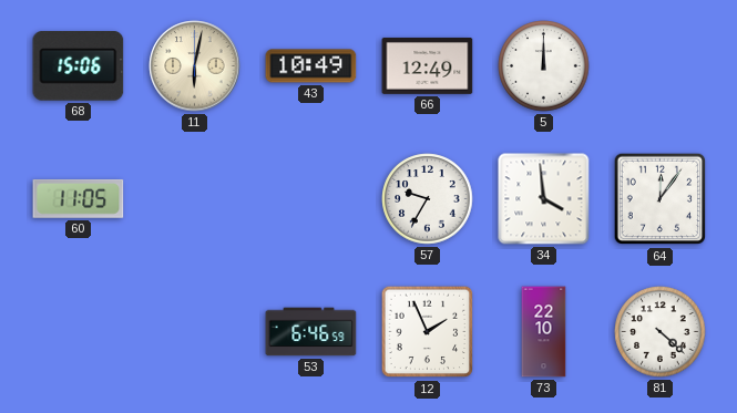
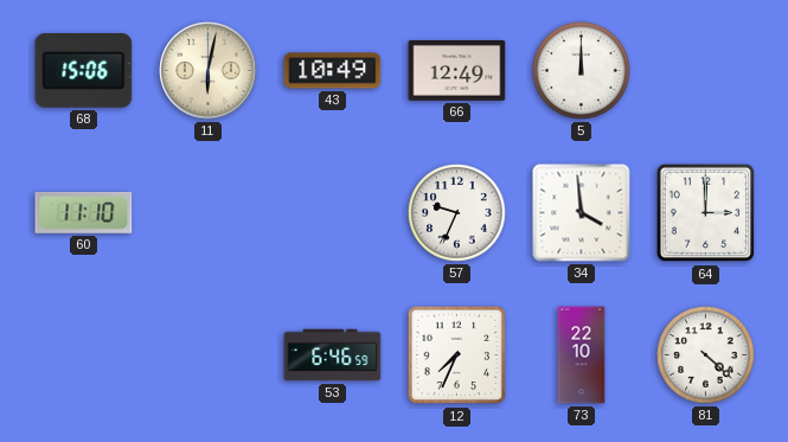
60: 11:05 -> 11:10 (84, 212)
57: 9:35 -> 9:34 (457, 213)
64: 12:06 -> 3:00 (706, 213)
12: 1:56 -> 7:34 (457, 355)
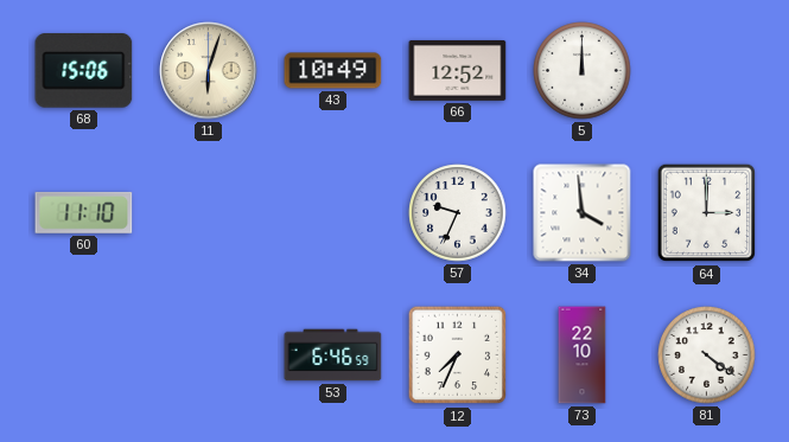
11: 6:02 -> 6:03 (209, 71)
66: 12:49 -> 12:52 (458, 70)
81: 4:22 -> 4:21 (707, 355)
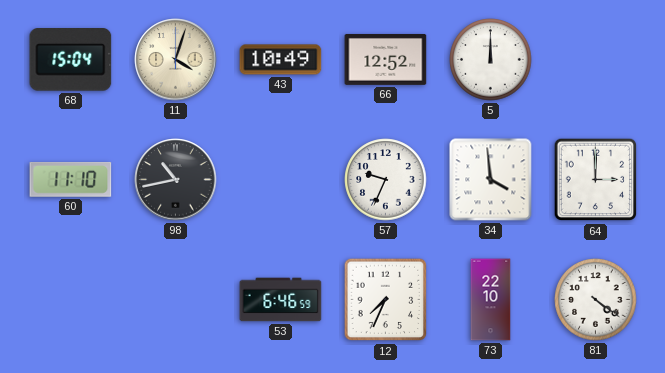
68: 15:06 -> 15:04 (71, 60)
11: 6:03 -> 4:03 (176, 60)
98: none -> 10:43 (176, 180)
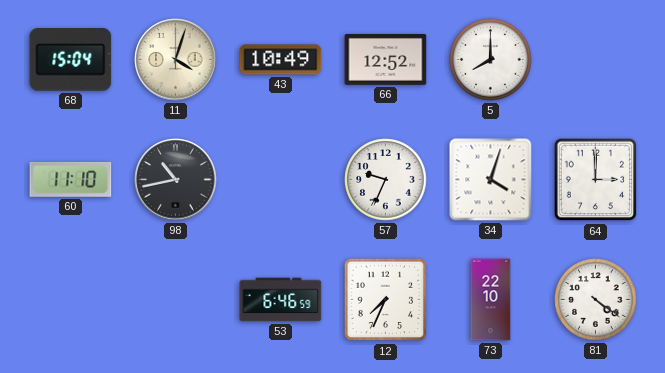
5: 12:00 -> 8:00 (491, 60)
34: 3:59 -> 4:03 (491, 180)
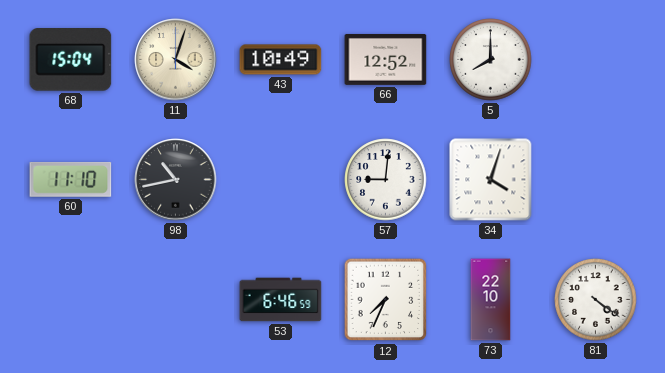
57: 9:34 -> 9:01 (386, 180)
64: 3:00 -> none (596, 180)
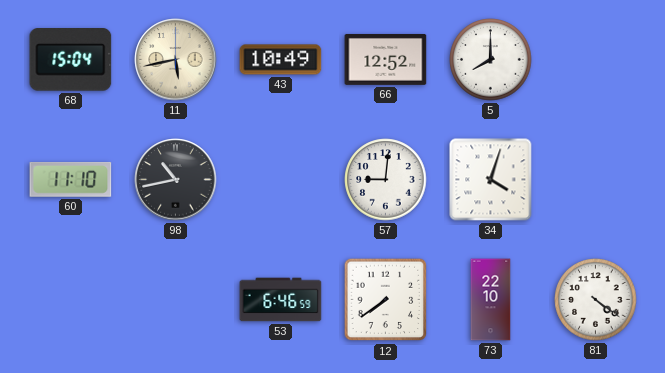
11: 4:03 -> 5:43 (176, 60)
12: 7:34 -> 7:39 (386, 300)
